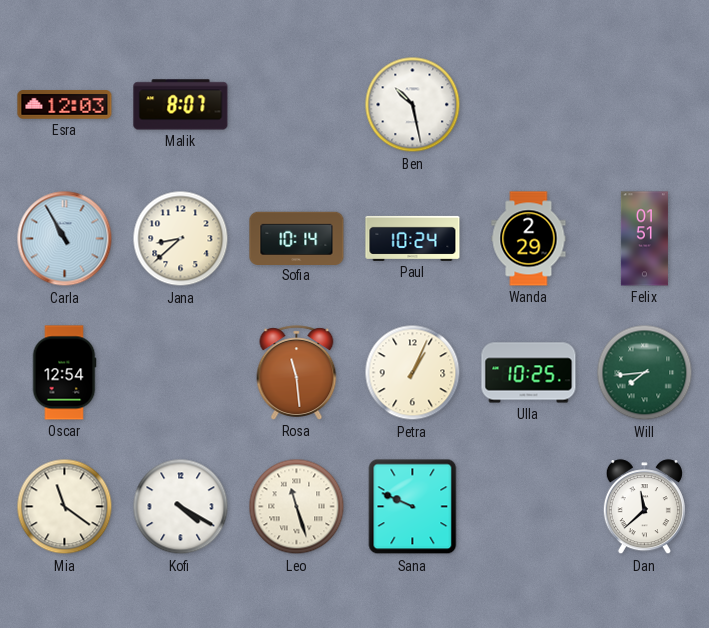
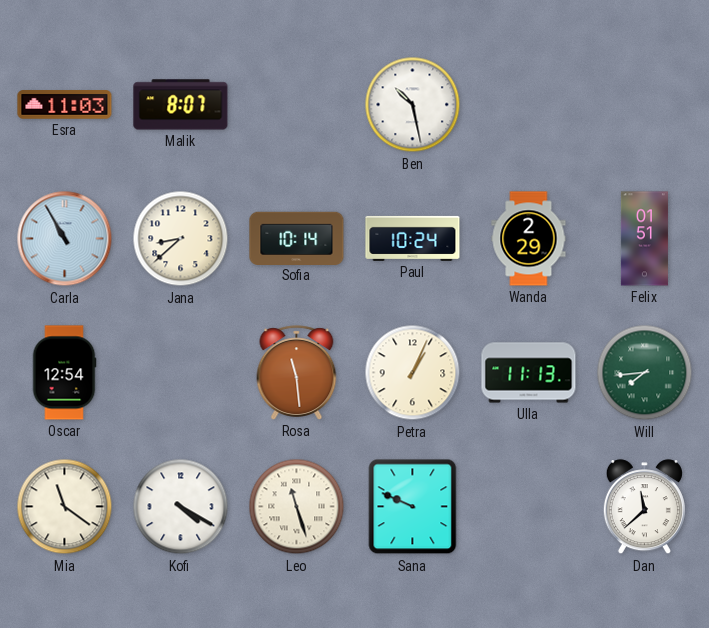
Esra: 12:03 -> 11:03 (65, 105)
Ulla: 10:25 -> 11:13 (529, 373)
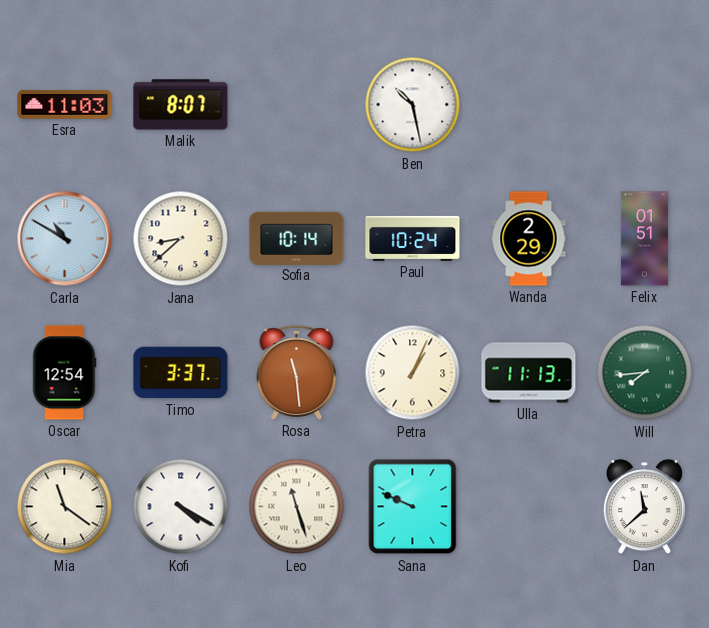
Carla: 10:55 -> 10:50 (65, 239)
Timo: none -> 3:37 (181, 373)
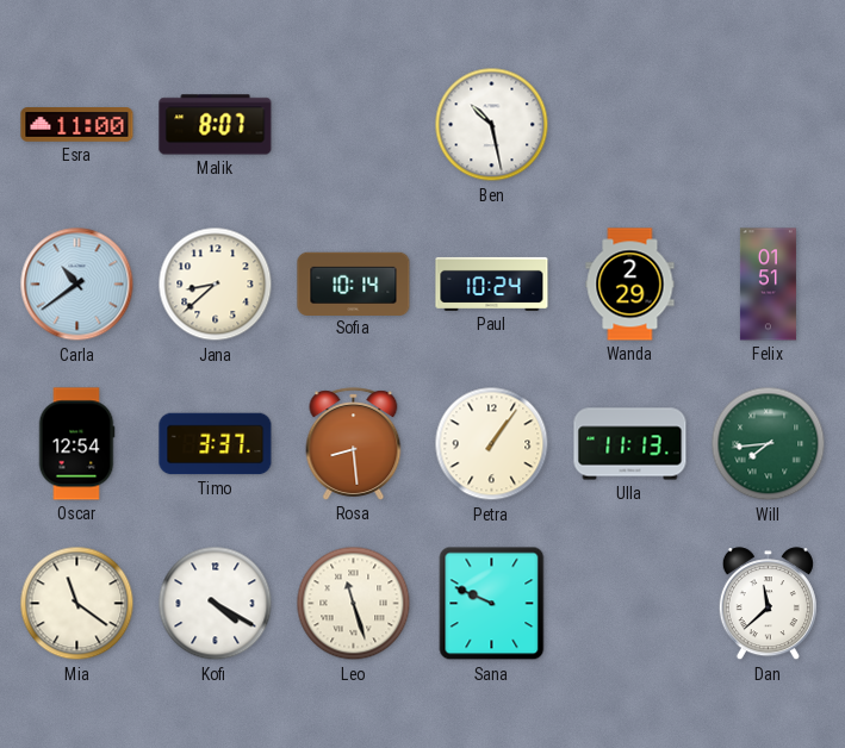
Esra: 11:03 -> 11:00 (77, 125)
Carla: 10:50 -> 10:39 (77, 285)
Rosa: 11:29 -> 8:29 (354, 444)
Petra: 1:04 -> 1:06 (492, 444)
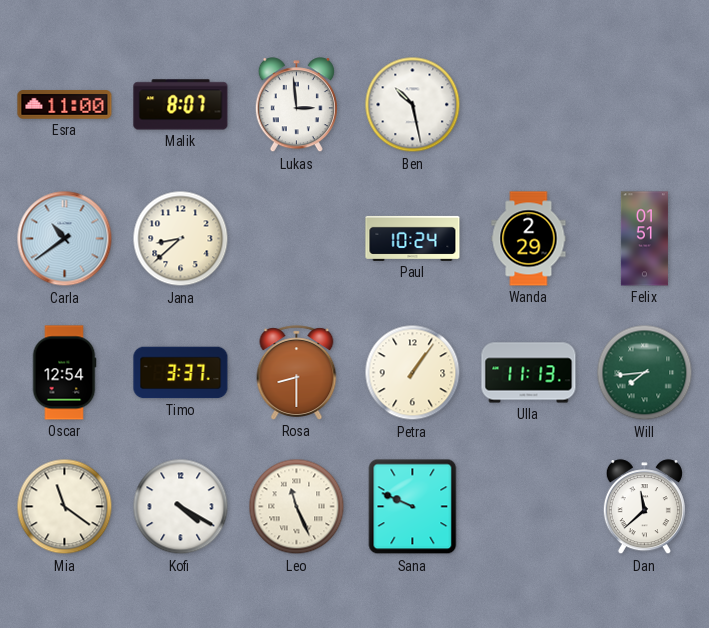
Lukas: none -> 2:59 (296, 105)
Sofia: 10:14 -> none (354, 283)
Rosa: 8:29 -> 8:30 (297, 373)
Leo: 11:27 -> 11:26 (297, 507)
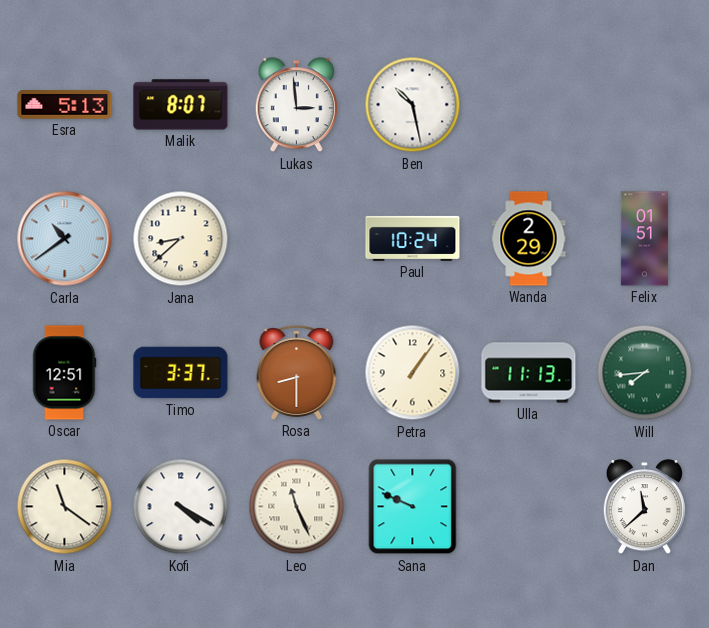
Esra: 11:00 -> 5:13 (65, 105)
Oscar: 12:54 -> 12:51 (64, 373)
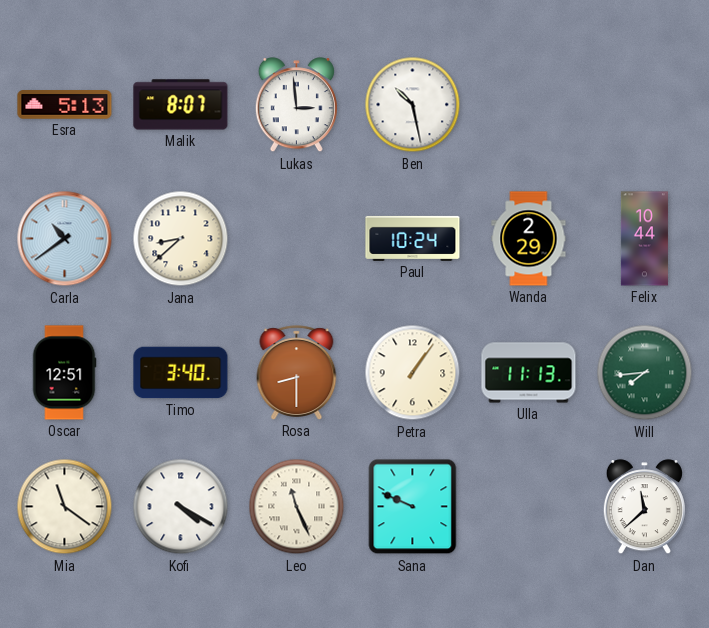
Felix: 01:51 -> 10:44 (644, 239)
Timo: 3:37 -> 3:40 (181, 373)
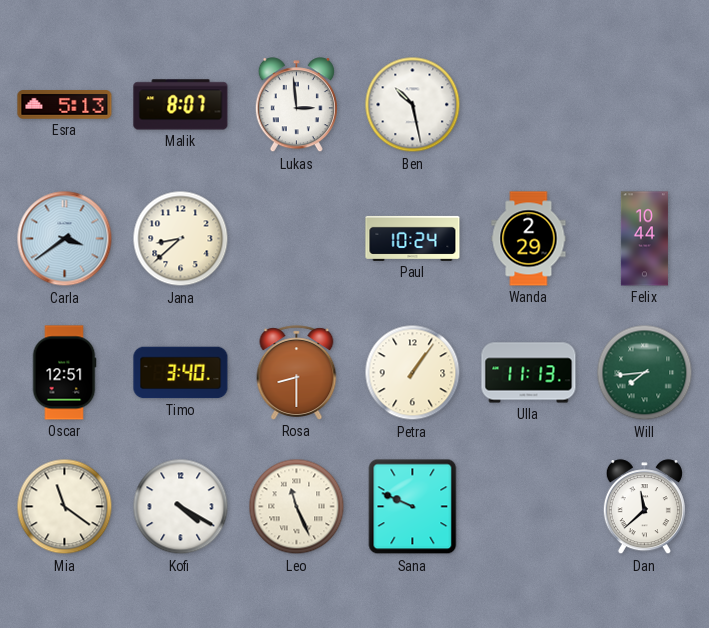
Carla: 10:39 -> 3:39 (65, 239)
